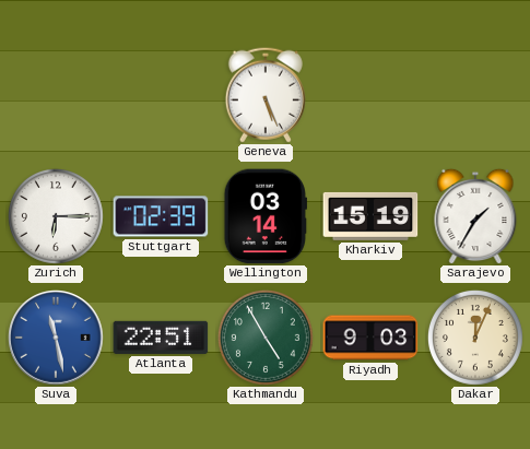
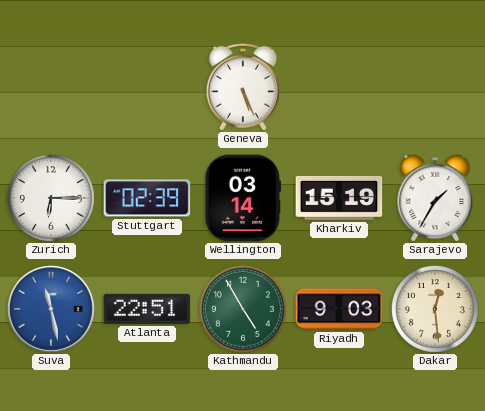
Dakar: 12:04 -> 12:29 (435, 309)
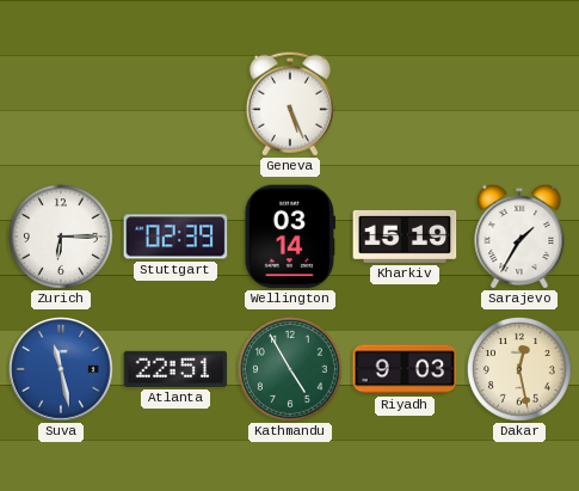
Dakar: 12:29 -> 12:28 (519, 369)
